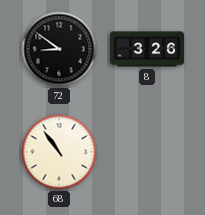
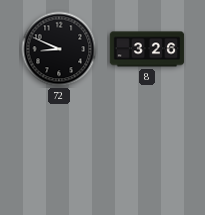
72: 8:51 -> 8:49 (59, 49)
68: 10:54 -> none (59, 152)
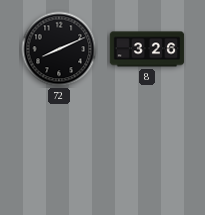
72: 8:49 -> 8:11 (59, 49)
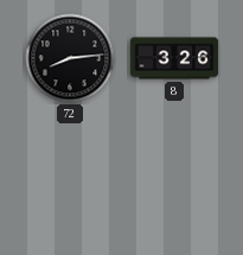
72: 8:11 -> 8:14 (70, 58)
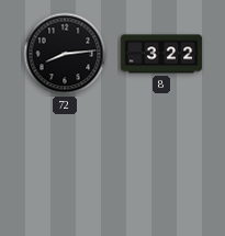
8: 3:26 -> 3:22 (161, 54)
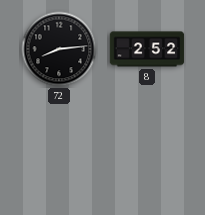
8: 3:22 -> 2:52 (147, 49)
